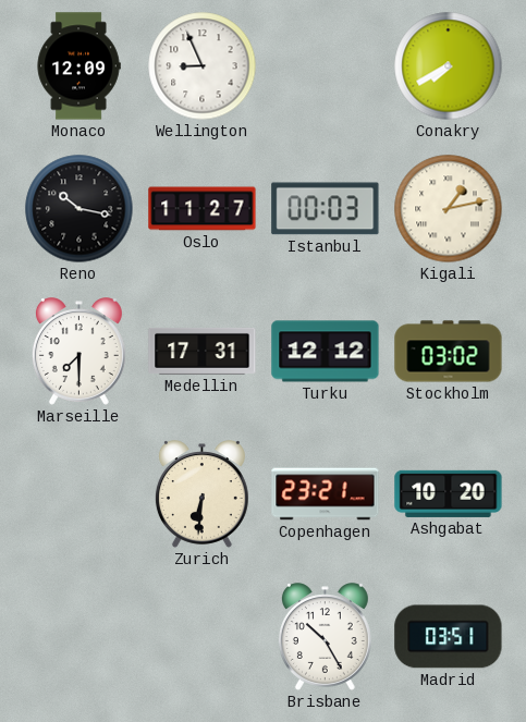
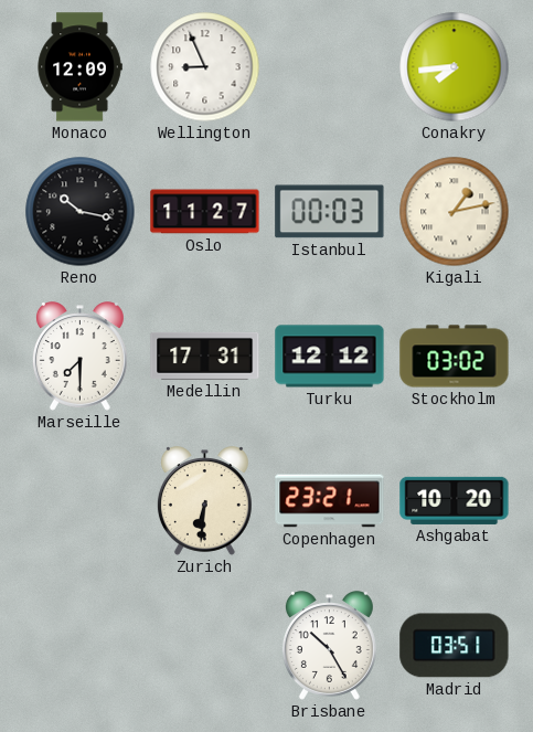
Conakry: 7:40 -> 7:44 (455, 67)
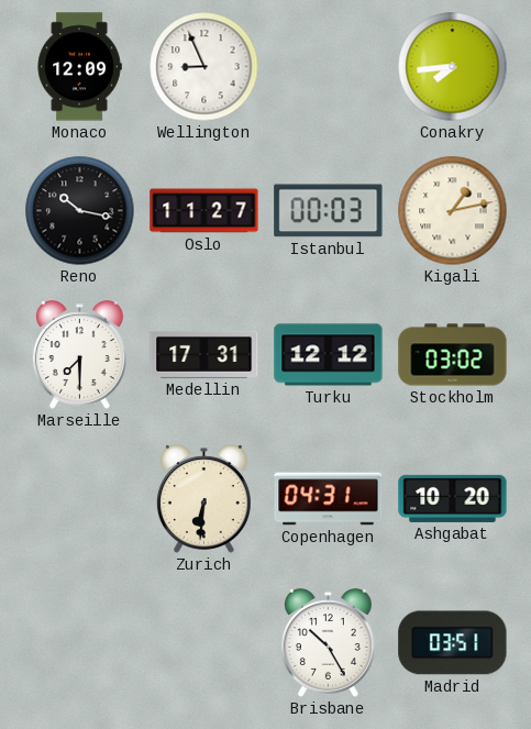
Copenhagen: 23:21 -> 04:31 (329, 499)
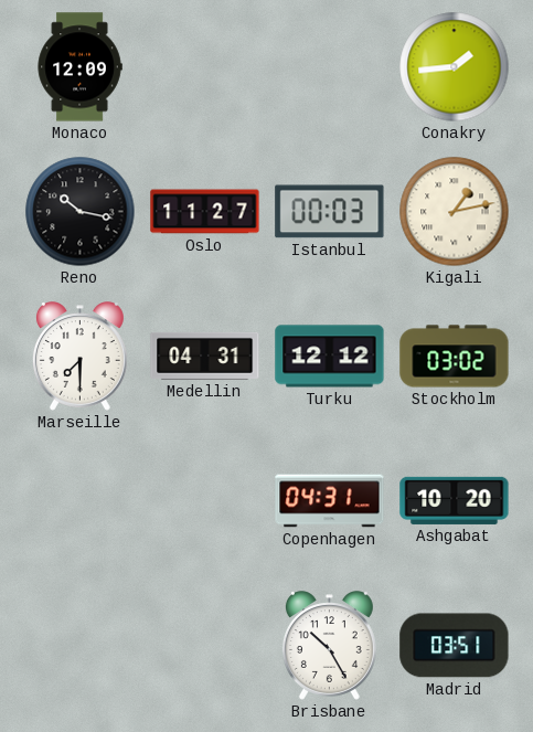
Wellington: 8:56 -> none (204, 67)
Conakry: 7:44 -> 1:44 (455, 67)
Medellin: 17:31 -> 04:31 (205, 356)
Zurich: 6:31 -> none (203, 499)
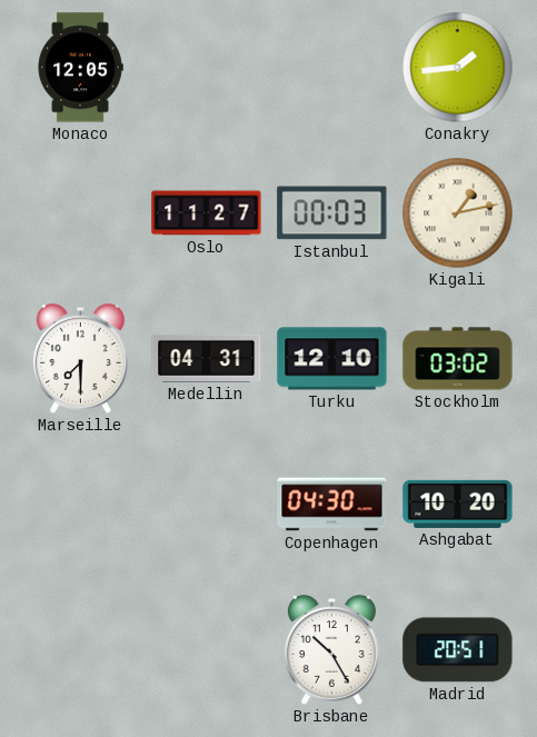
Monaco: 12:09 -> 12:05 (80, 68)
Reno: 10:17 -> none (81, 212)
Turku: 12:12 -> 12:10 (332, 359)
Copenhagen: 04:31 -> 04:30 (332, 505)
Madrid: 03:51 -> 20:51 (458, 650)
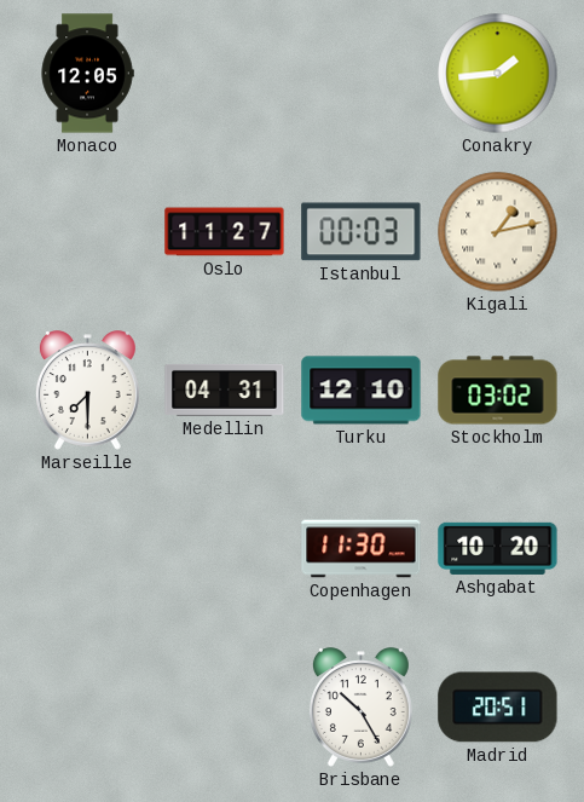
Copenhagen: 04:30 -> 11:30 (362, 549)
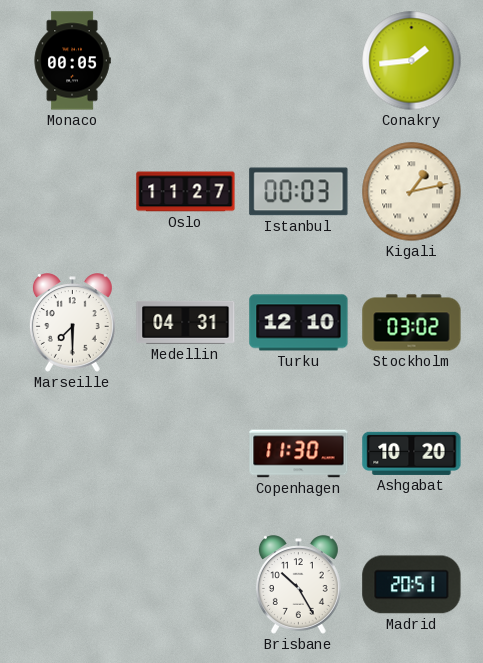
Monaco: 12:05 -> 00:05 (72, 61)
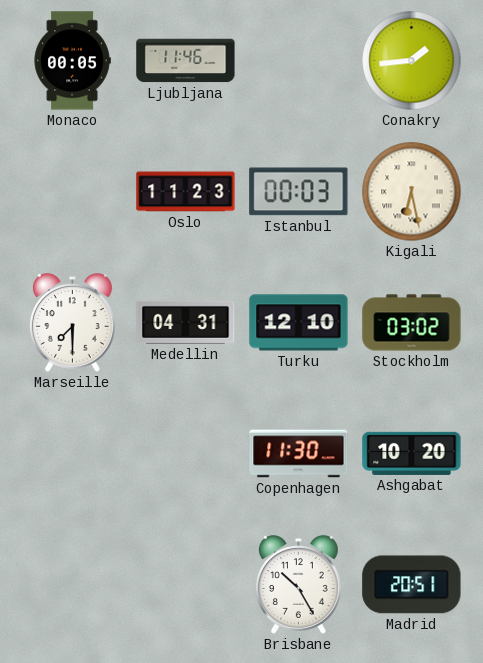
Ljubljana: none -> 11:46 (186, 61)
Oslo: 11:27 -> 11:23 (186, 192)
Kigali: 1:13 -> 6:28 (412, 192)
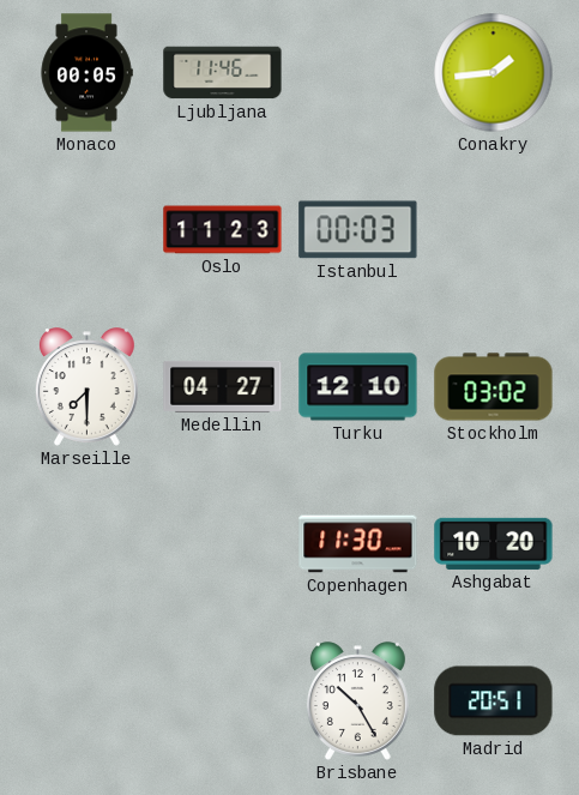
Kigali: 6:28 -> none (412, 192)
Medellin: 04:31 -> 04:27 (223, 386)
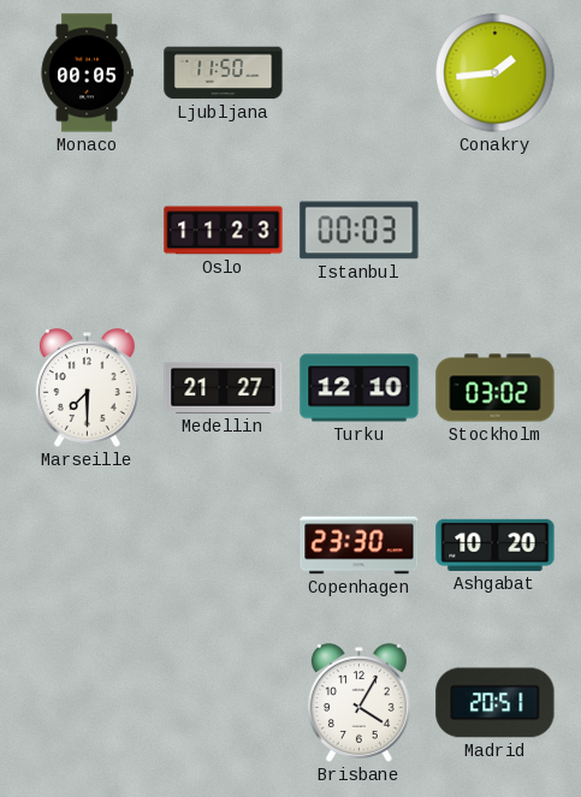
Ljubljana: 11:46 -> 11:50 (224, 73)
Medellin: 04:27 -> 21:27 (224, 387)
Copenhagen: 11:30 -> 23:30 (360, 546)
Brisbane: 10:25 -> 4:05 (358, 703)
